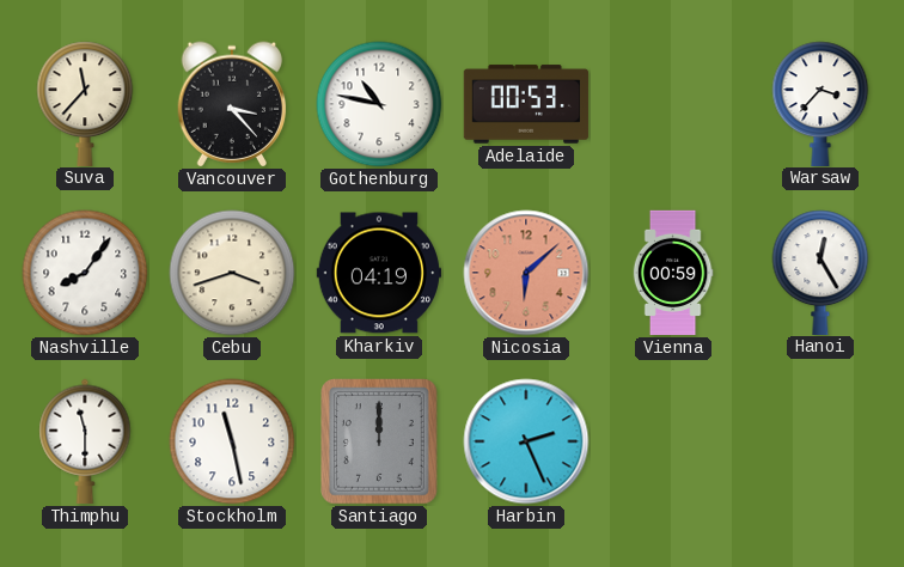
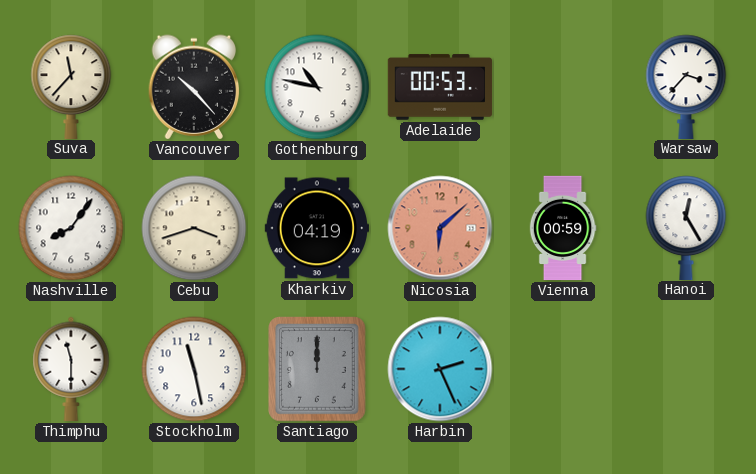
Vancouver: 3:23 -> 10:23 (194, 87)
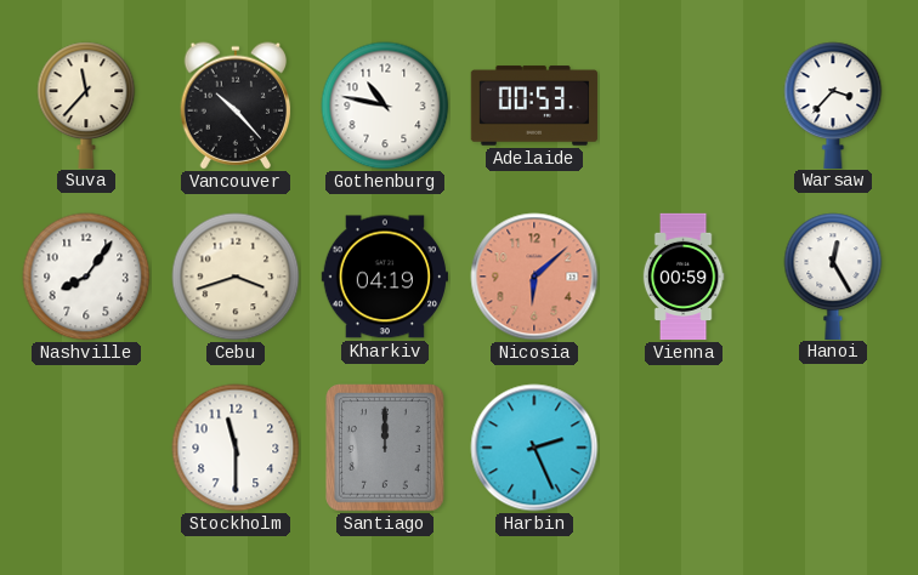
Thimphu: 11:30 -> none (71, 369)
Stockholm: 11:28 -> 11:30 (236, 448)
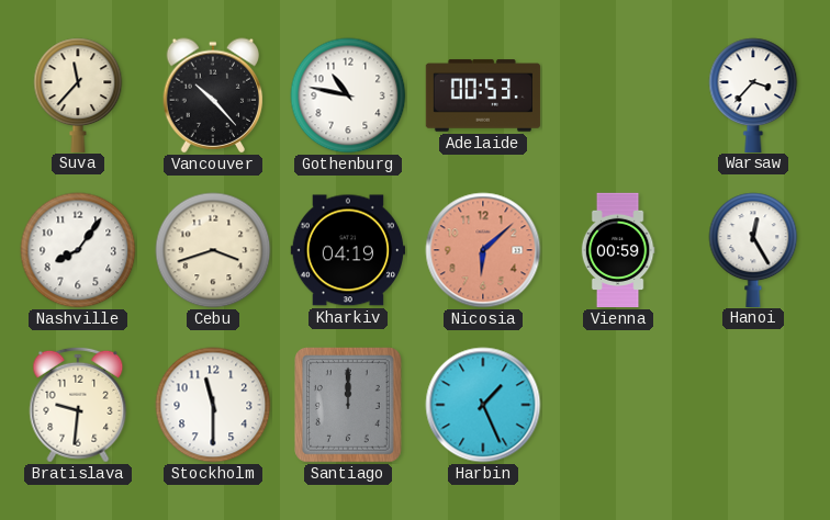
Bratislava: none -> 9:31 (78, 405)
Harbin: 2:26 -> 1:26 (483, 405)
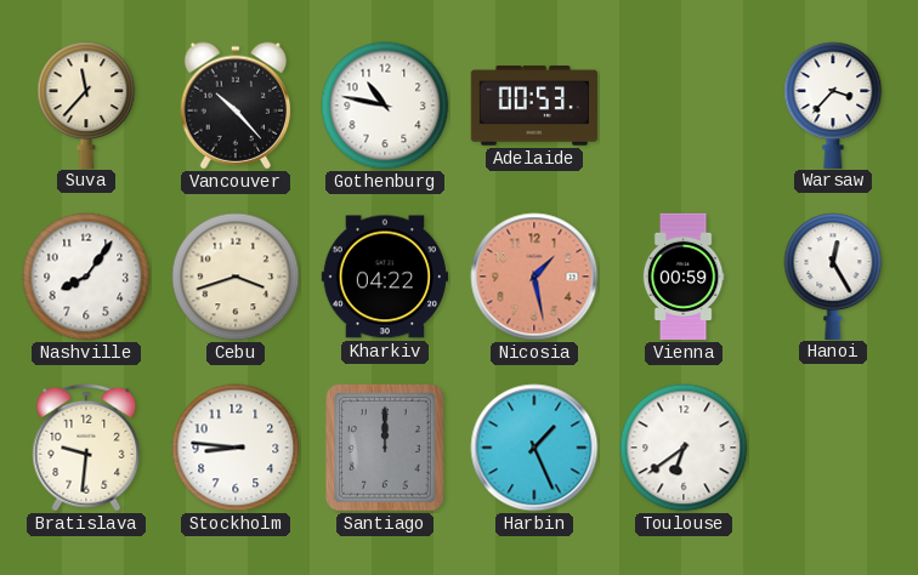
Kharkiv: 04:19 -> 04:22 (384, 277)
Nicosia: 6:08 -> 1:28 (534, 277)
Stockholm: 11:30 -> 8:46 (236, 448)
Toulouse: none -> 6:39 (684, 448)
